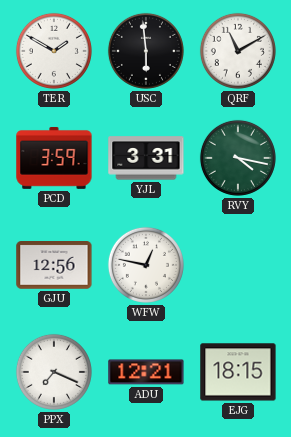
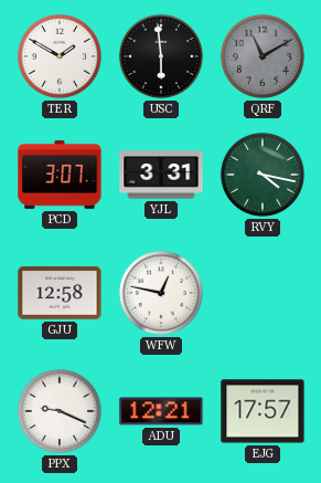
QRF dial: white -> grey (263, 56)
PCD: 3:59 -> 3:07 (60, 175)
GJU: 12:56 -> 12:58 (60, 293)
PPX: 7:19 -> 9:19 (60, 411)
EJG: 18:15 -> 17:57 (263, 411)
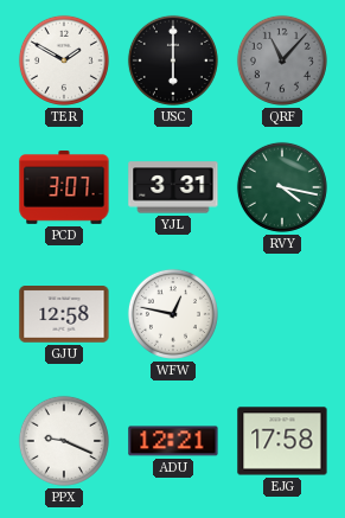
USC: 5:59 -> 6:00 (173, 60)
QRF: 11:10 -> 11:07 (282, 60)
EJG: 17:57 -> 17:58 (282, 441)
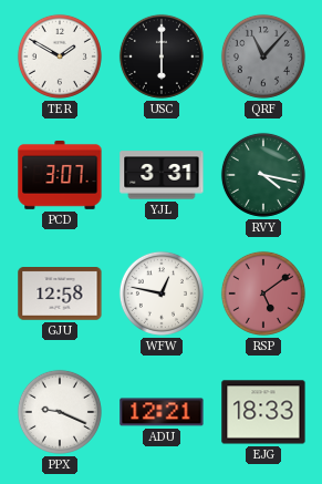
RSP: none -> 5:09 (263, 294)
EJG: 17:58 -> 18:33 (263, 412)
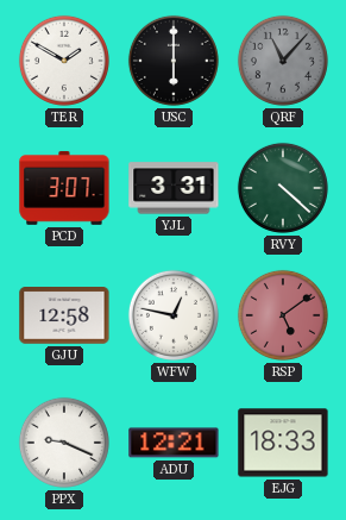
RVY: 4:17 -> 4:22 (283, 188)
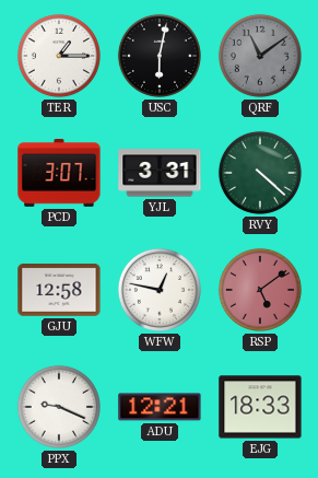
TER: 1:50 -> 1:15 (59, 56)
USC: 6:00 -> 6:02 (160, 56)
QRF: 11:07 -> 11:09 (260, 56)
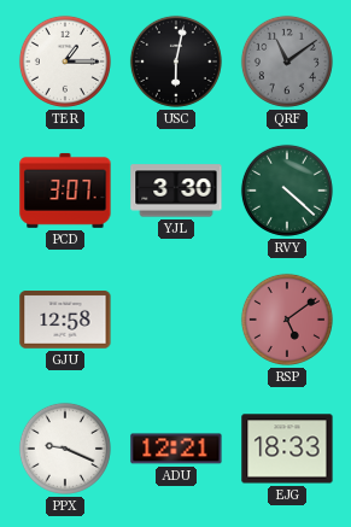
YJL: 3:31 -> 3:30 (176, 191)
WFW: 12:47 -> none (160, 290)
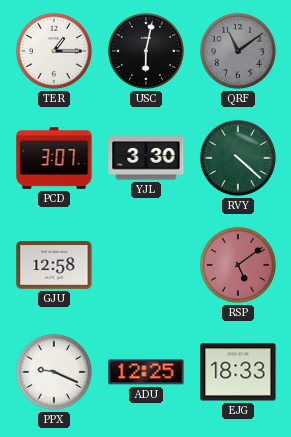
ADU: 12:21 -> 12:25 (146, 372)
